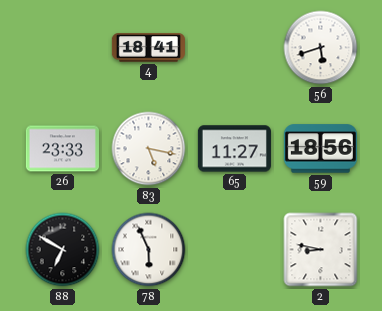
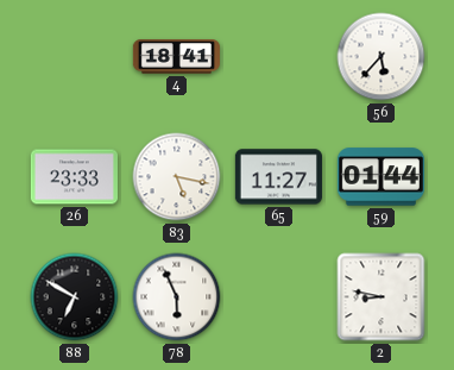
56: 5:42 -> 5:37 (382, 57)
59: 18:56 -> 01:44 (380, 177)
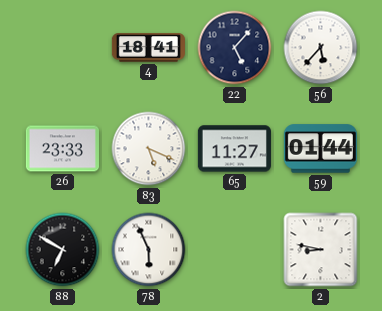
22: none -> 5:07 (235, 48)
83: 5:17 -> 5:19 (149, 149)
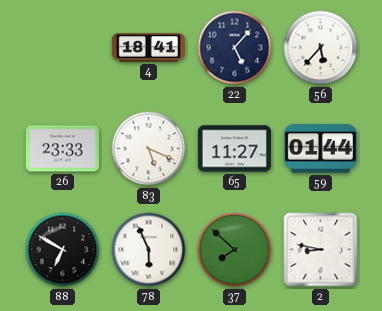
37: none -> 7:52 (235, 250)
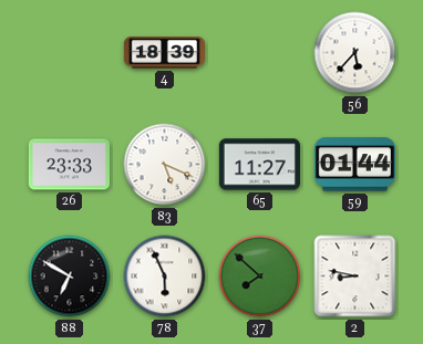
4: 18:41 -> 18:39 (164, 53)
22: 5:07 -> none (235, 48)
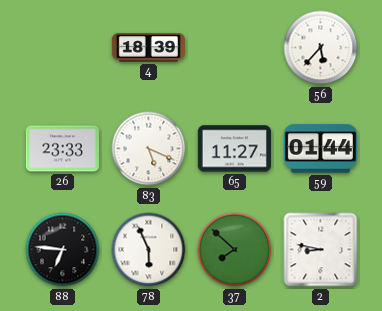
88: 6:50 -> 6:46 (63, 250)
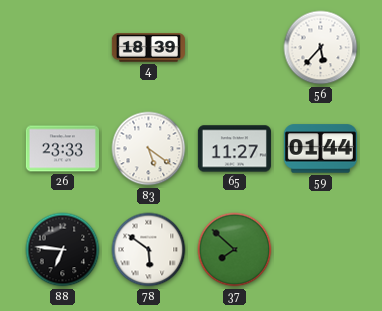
83: 5:19 -> 5:21 (149, 149)
78: 5:56 -> 5:51 (149, 250)
2: 8:47 -> none (321, 250)
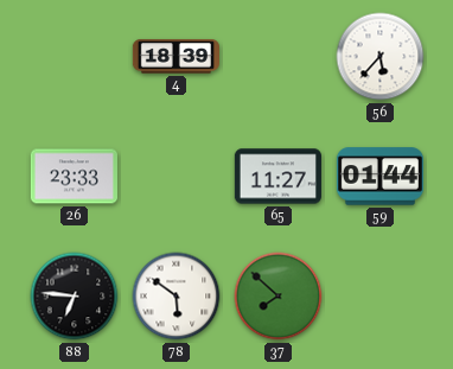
83: 5:21 -> none (149, 149)
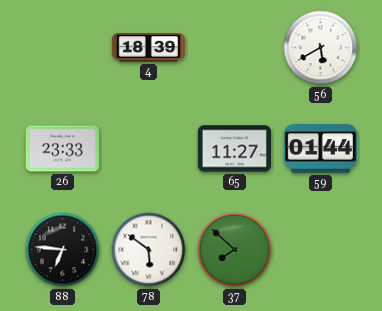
56: 5:37 -> 5:40 (321, 48)
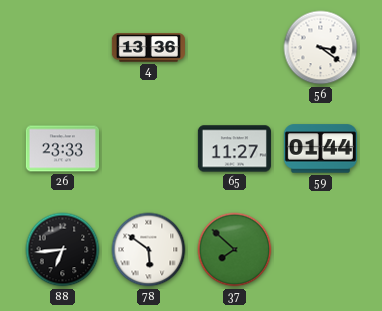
4: 18:39 -> 13:36 (148, 48)
56: 5:40 -> 3:21 (321, 48)
88: 6:46 -> 6:44 (63, 250)
